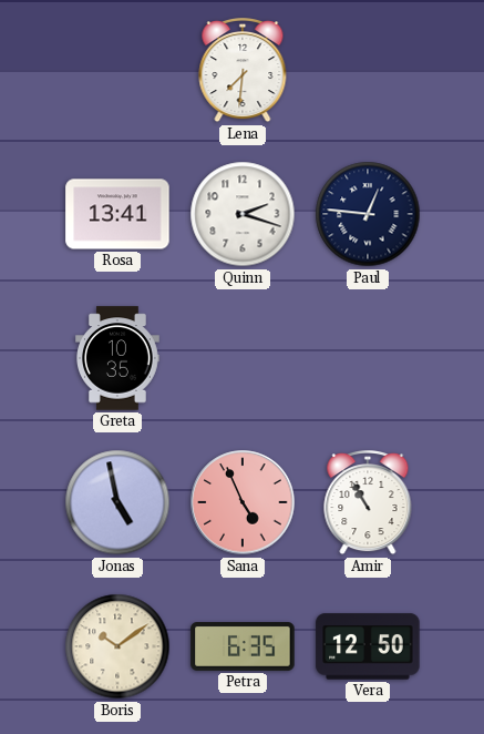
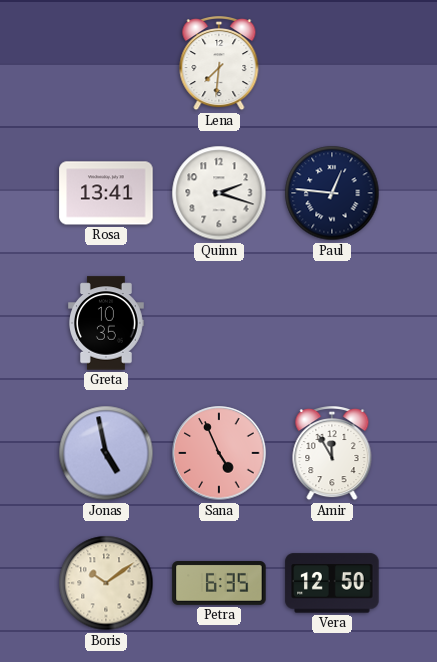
Amir: 10:55 -> 11:55 (332, 454)
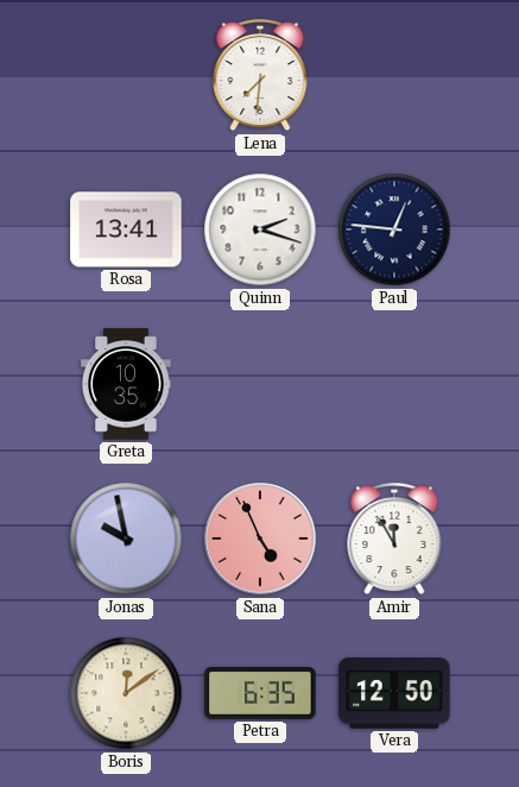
Jonas: 4:58 -> 9:58 (126, 539)
Boris: 10:09 -> 12:09 (126, 693)
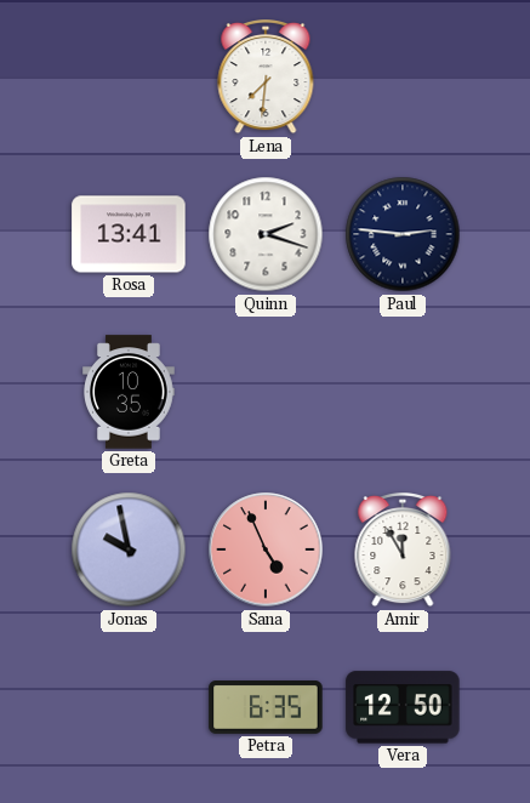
Paul: 12:46 -> 2:46 (403, 234)
Boris: 12:09 -> none (126, 693)
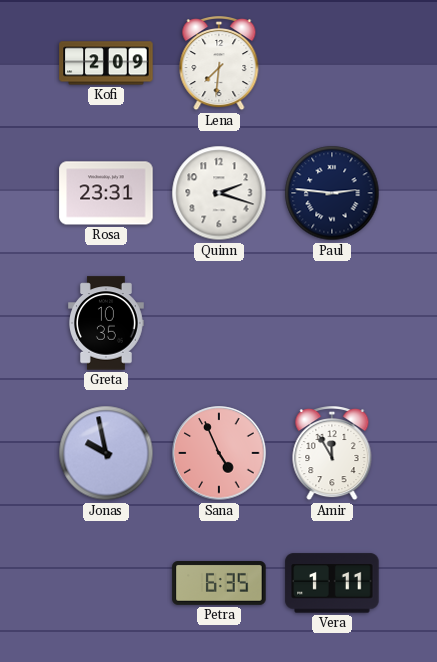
Kofi: none -> 2:09 (106, 63)
Rosa: 13:41 -> 23:31 (106, 193)
Vera: 12:50 -> 1:11 (332, 583)
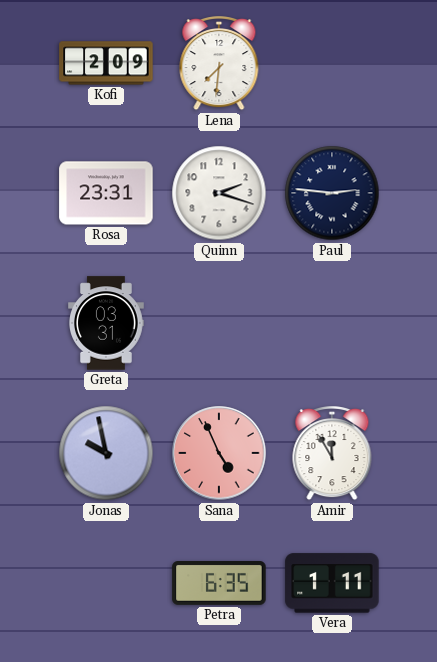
Greta: 10:35 -> 03:31 (107, 323)
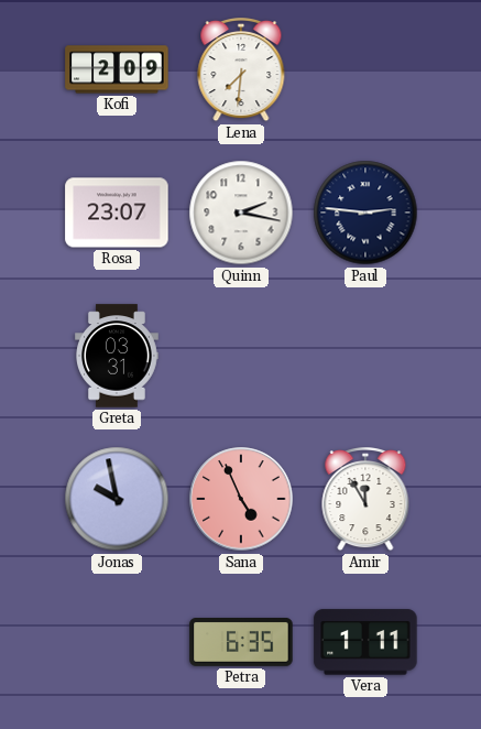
Rosa: 23:31 -> 23:07 (117, 213)
Quinn: 2:18 -> 2:17 (241, 213)
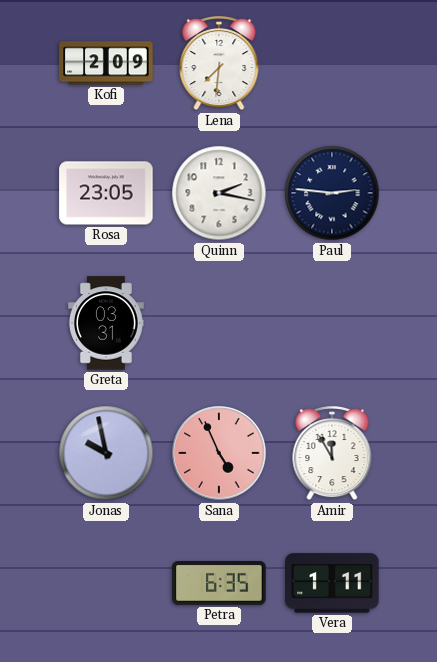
Rosa: 23:07 -> 23:05 (106, 193)
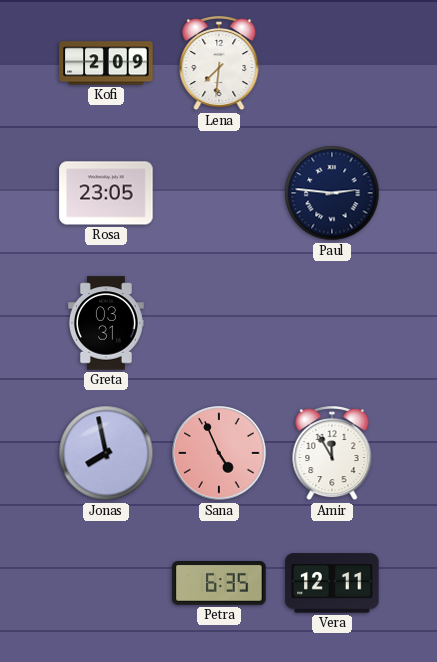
Quinn: 2:17 -> none (219, 193)
Jonas: 9:58 -> 7:58 (106, 453)
Vera: 1:11 -> 12:11 (332, 583)
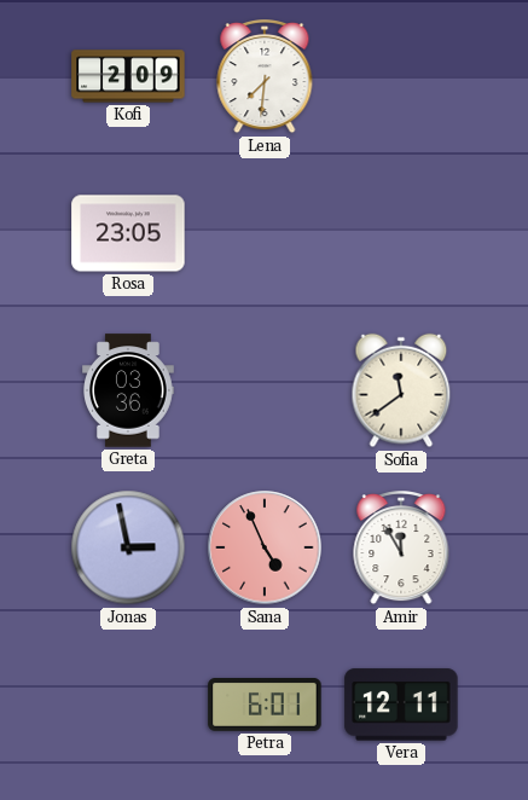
Paul: 2:46 -> none (332, 193)
Greta: 03:31 -> 03:36 (129, 390)
Sofia: none -> 11:39 (401, 390)
Jonas: 7:58 -> 2:58 (128, 547)
Petra: 6:35 -> 6:01 (265, 706)
